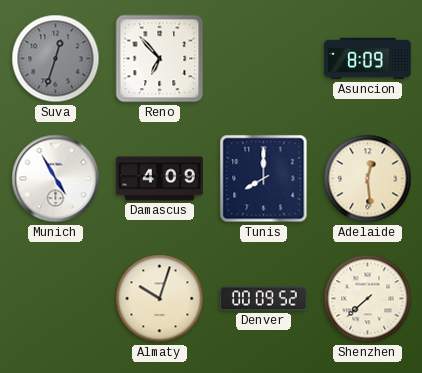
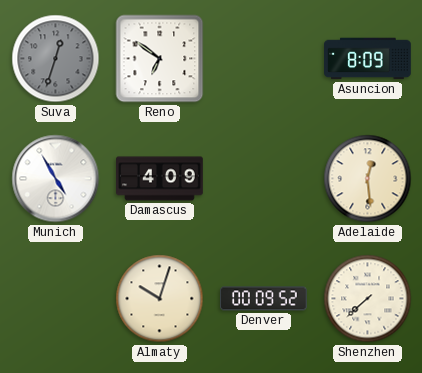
Reno: 6:53 -> 6:51 (160, 59)
Tunis: 8:00 -> none (264, 179)
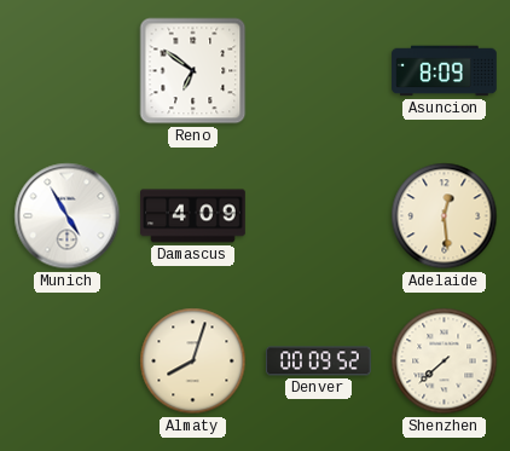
Suva: 12:33 -> none (56, 59)
Almaty: 10:03 -> 8:03 (193, 362)
